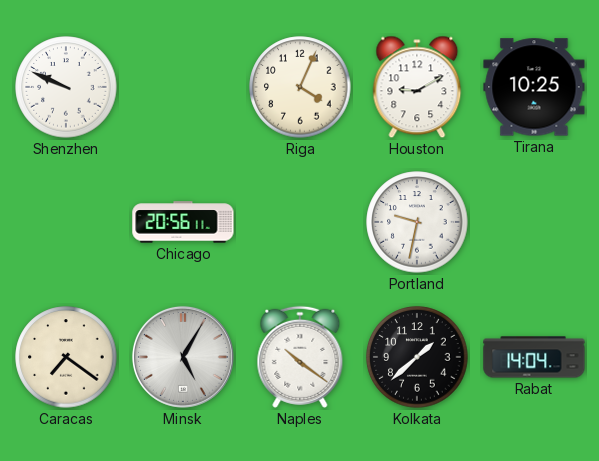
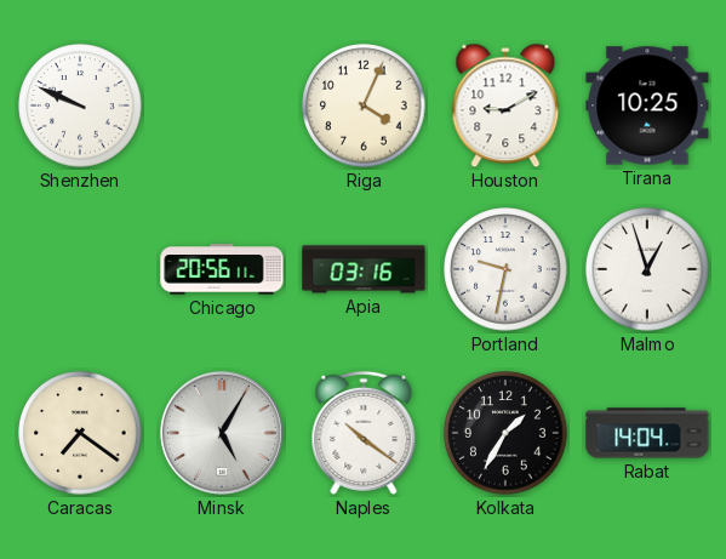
Apia: none -> 03:16 (364, 269)
Malmo: none -> 12:57 (647, 269)
Kolkata: 1:38 -> 1:35 (505, 433)
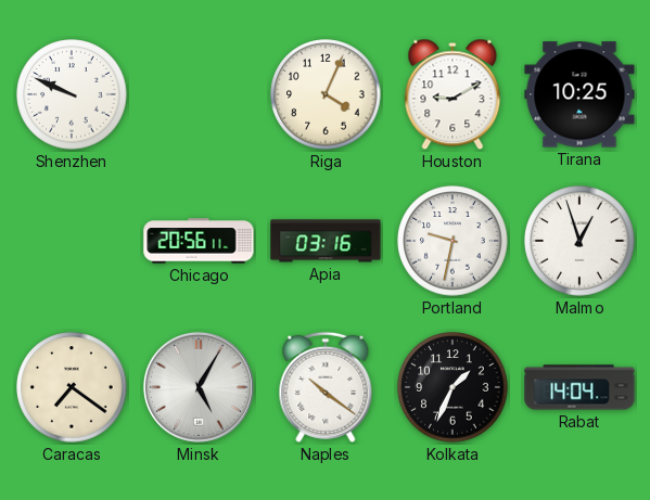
Kolkata: 1:35 -> 1:34 (453, 387)
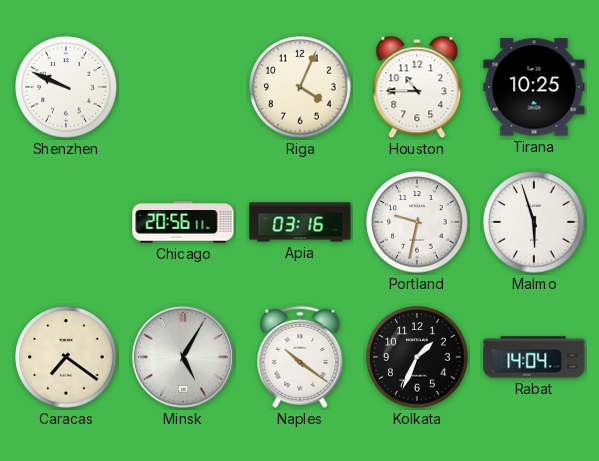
Houston: 9:10 -> 10:45 (417, 87)
Malmo: 12:57 -> 5:57 (534, 222)
